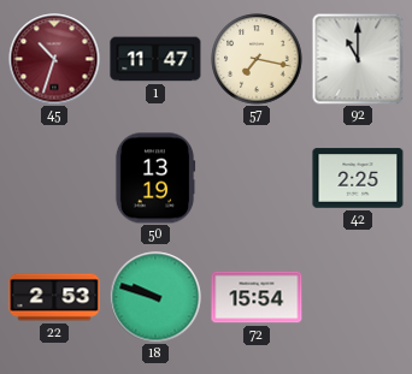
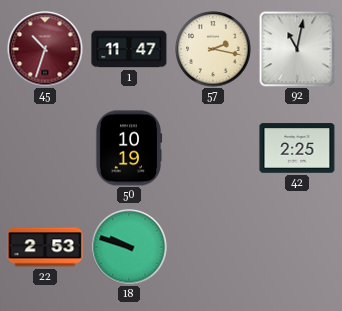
57: 7:17 -> 2:17 (213, 49)
92: 11:00 -> 11:02 (297, 49)
50: 13:19 -> 10:19 (129, 148)
72: 15:54 -> none (257, 297)
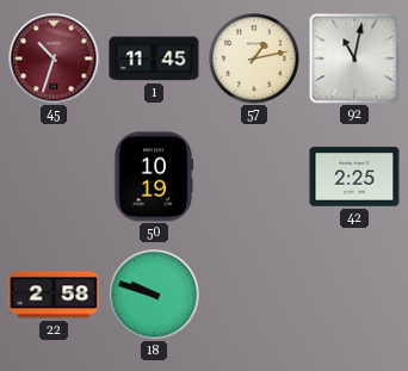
1: 11:47 -> 11:45 (154, 58)
57: 2:17 -> 1:13 (254, 58)
22: 2:53 -> 2:58 (54, 295)
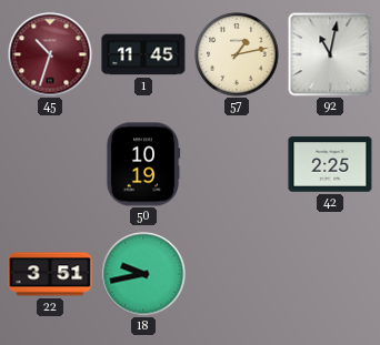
22: 2:58 -> 3:51 (50, 274)
18: 9:48 -> 9:43 (143, 274)
